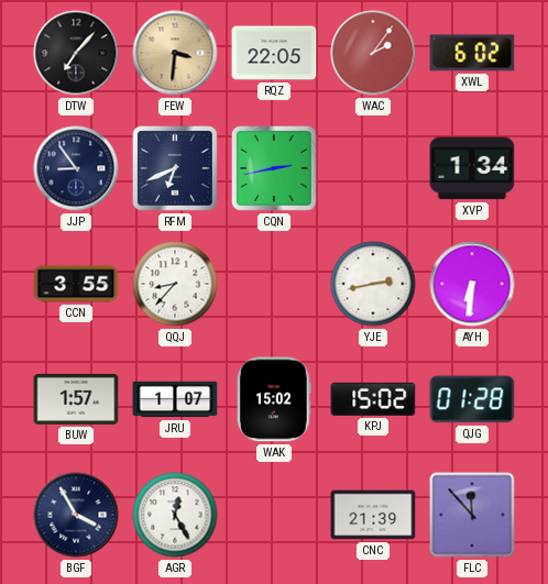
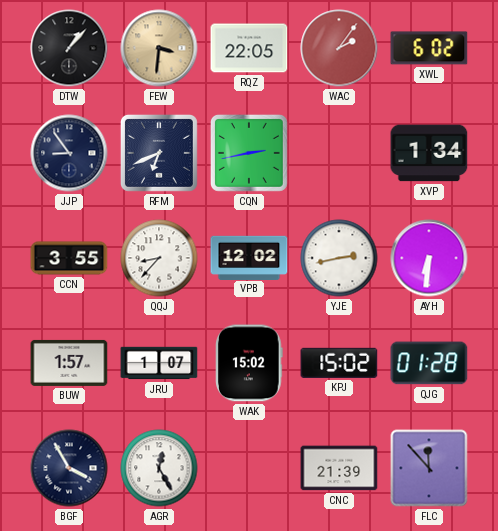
DTW: 7:07 -> 1:07 (69, 48)
VPB: none -> 12:02 (249, 257)
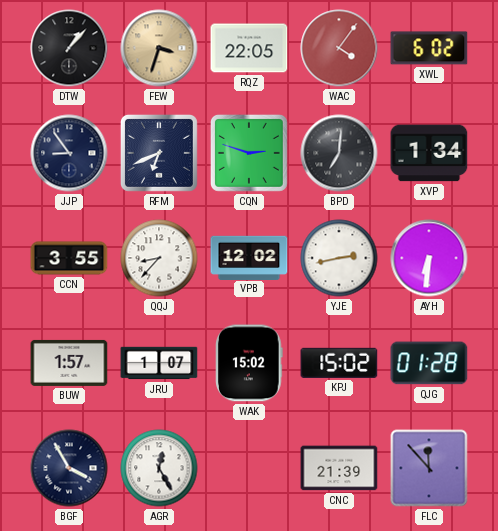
FEW: 3:31 -> 3:33 (159, 48)
WAC: 2:06 -> 4:06 (339, 48)
CQN: 2:43 -> 2:48 (249, 153)
BPD: none -> 7:01 (339, 153)
